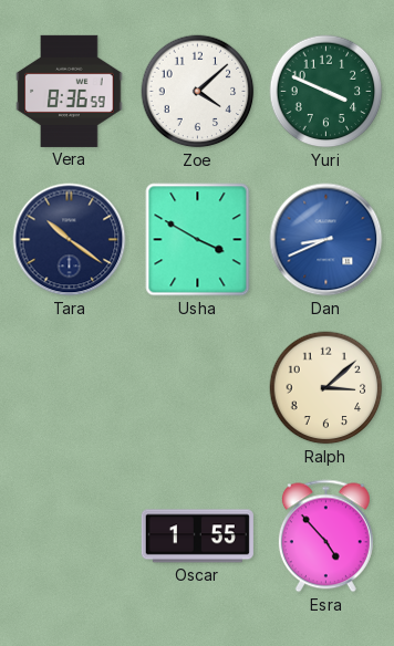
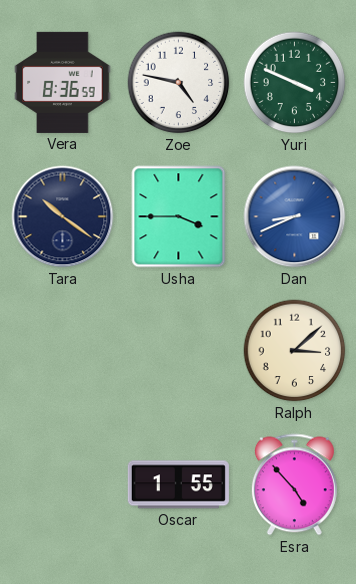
Zoe: 4:08 -> 4:47 (179, 83)
Usha: 3:50 -> 3:45 (179, 217)
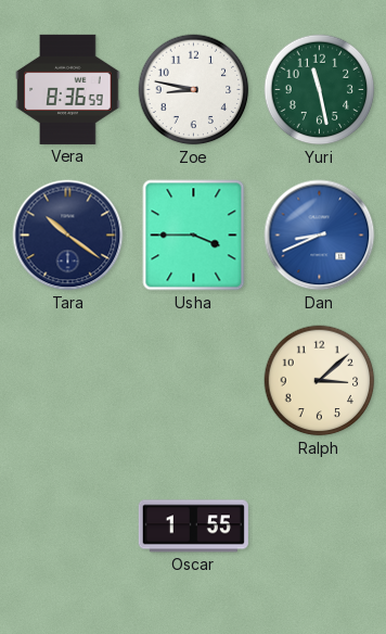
Zoe: 4:47 -> 8:47 (194, 90)
Yuri: 3:49 -> 11:28 (320, 90)
Esra: 4:53 -> none (294, 485)
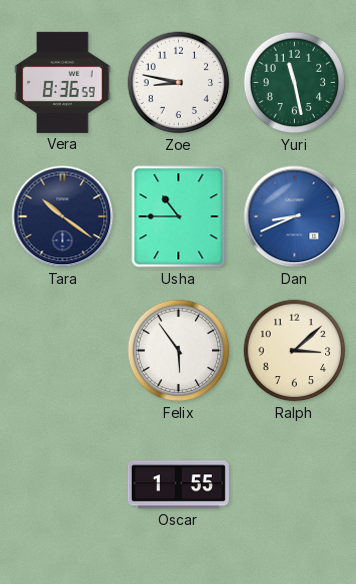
Usha: 3:45 -> 10:45 (179, 217)
Felix: none -> 5:54 (179, 351)
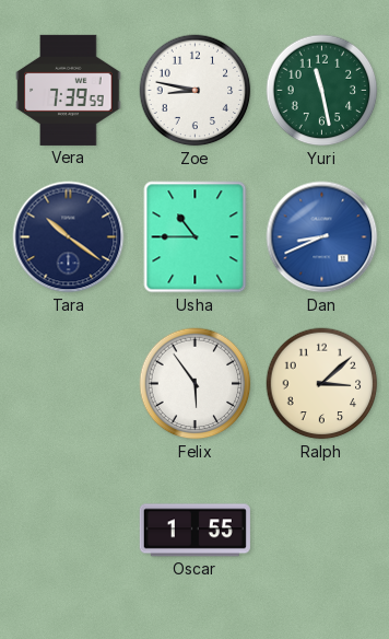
Vera: 8:36 -> 7:39 (69, 90)
